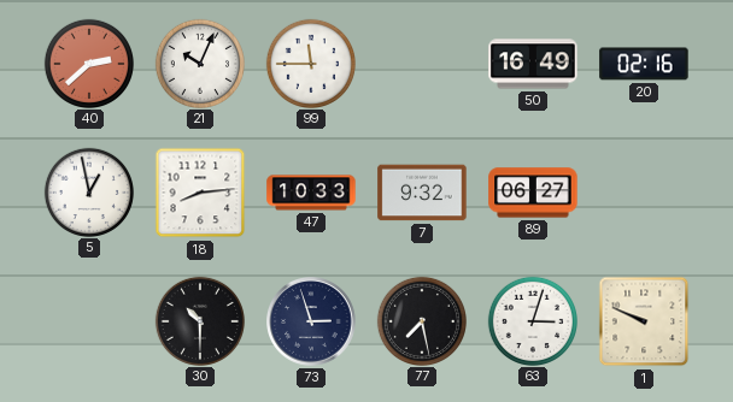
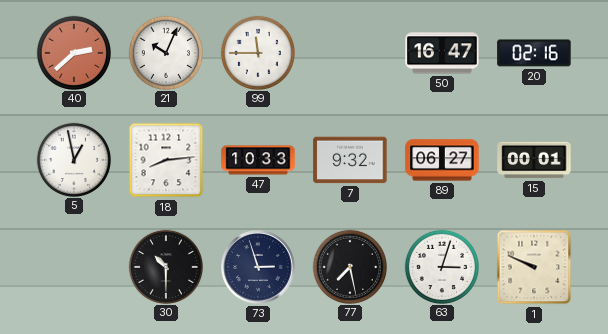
50: 16:49 -> 16:47 (442, 53)
15: none -> 00:01 (534, 160)
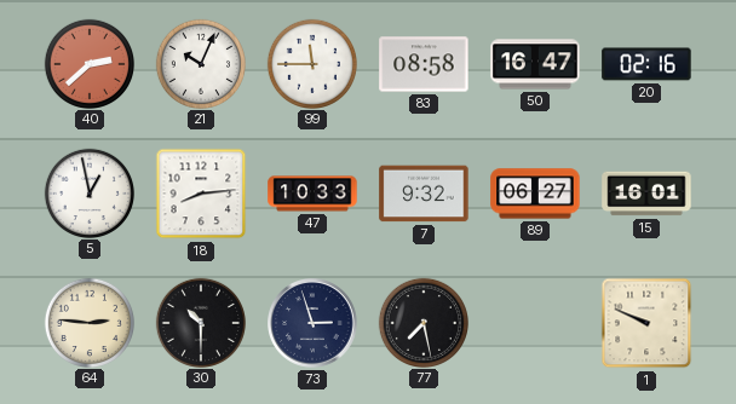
83: none -> 08:58 (424, 64)
15: 00:01 -> 16:01 (646, 194)
64: none -> 2:46 (88, 322)
63: 3:03 -> none (441, 266)
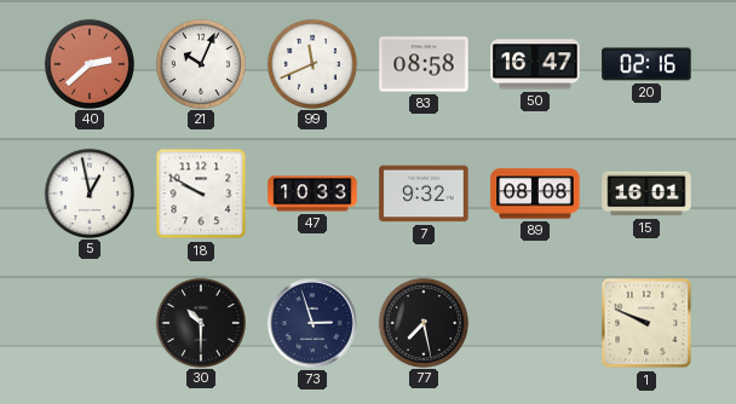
99: 11:45 -> 11:41 (311, 63)
18: 8:14 -> 9:50 (201, 194)
89: 06:27 -> 08:08 (535, 194)
64: 2:46 -> none (88, 322)
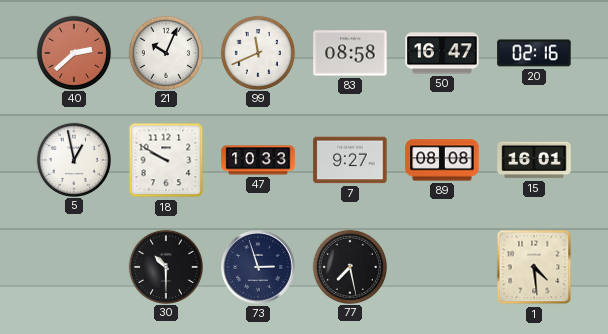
7: 9:32 -> 9:27 (350, 160)
1: 9:49 -> 4:29 (534, 267)
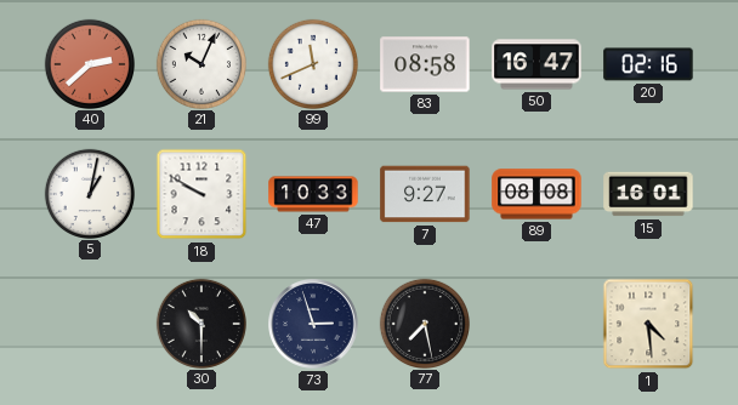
5: 12:58 -> 1:02 (89, 193)
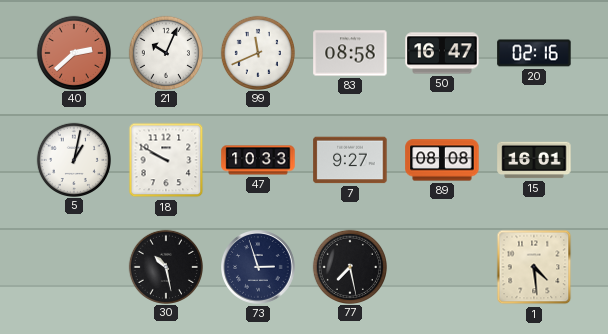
30: 10:30 -> 10:28 (165, 266)
